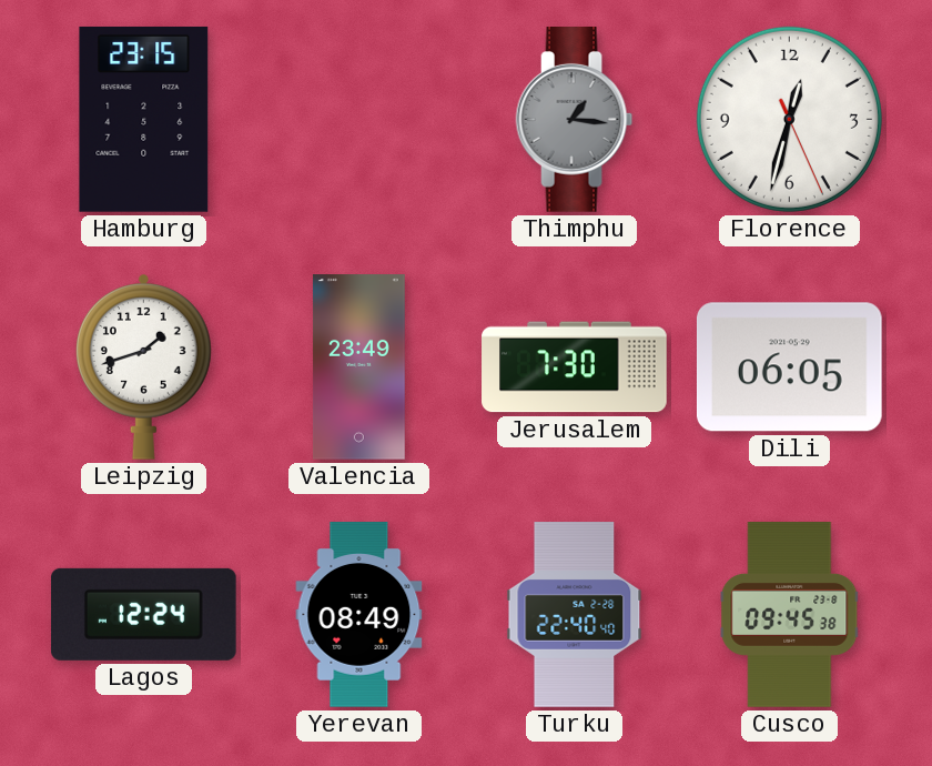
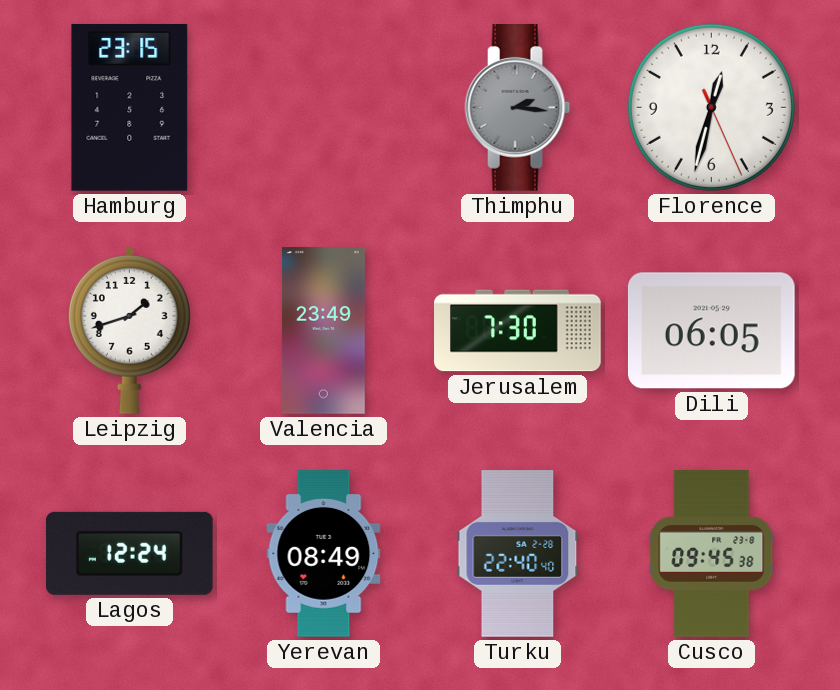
Thimphu: 1:16 -> 2:16 (518, 108)
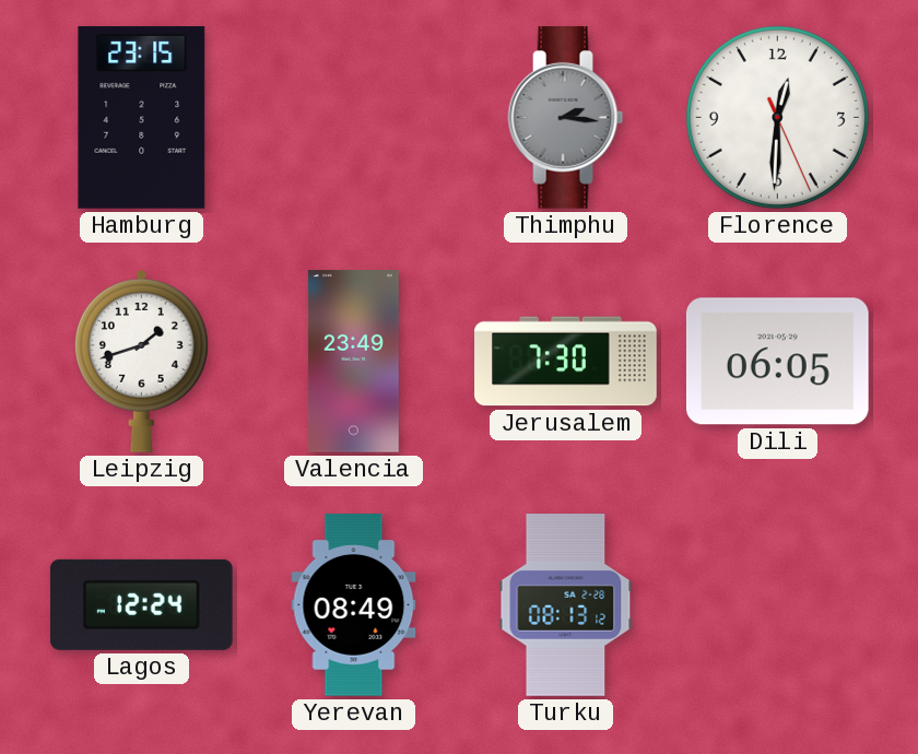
Florence: 12:32 -> 12:30 (777, 117)
Turku: 22:40 -> 08:13 (566, 605)
Cusco: 09:45 -> none (712, 554)
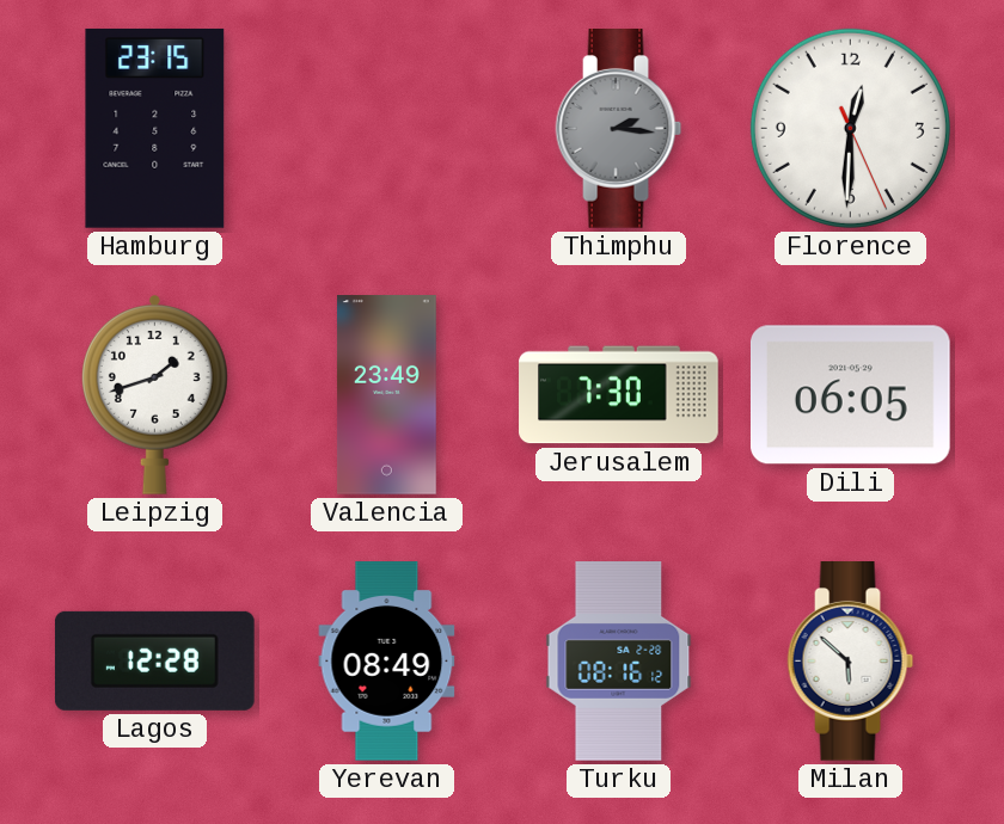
Lagos: 12:24 -> 12:28 (154, 660)
Turku: 08:13 -> 08:16 (619, 662)
Milan: none -> 5:52 (851, 662)
